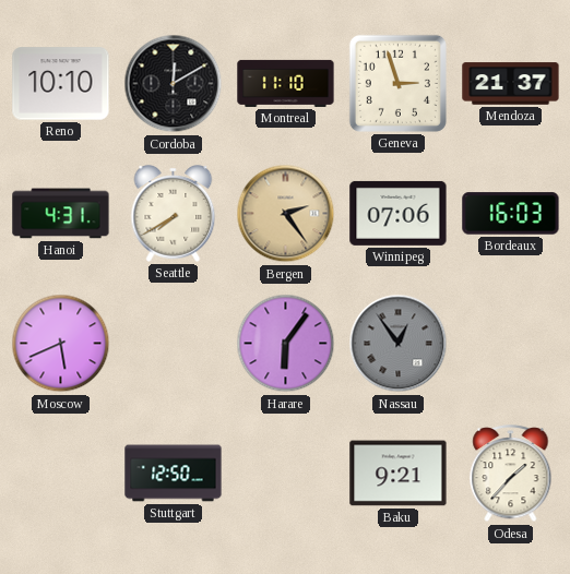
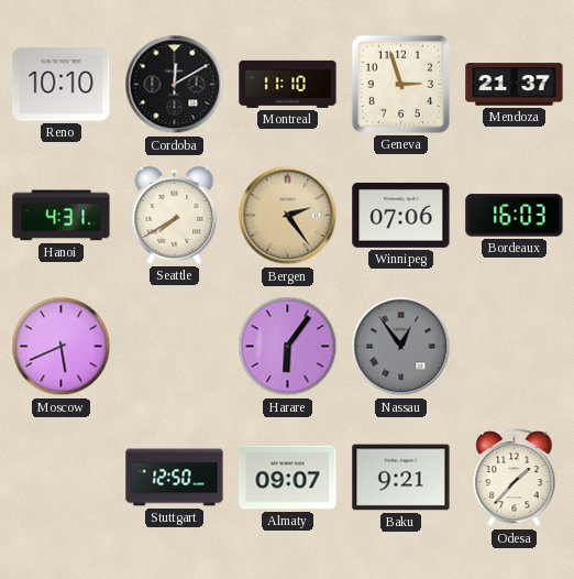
Almaty: none -> 09:07 (288, 478)
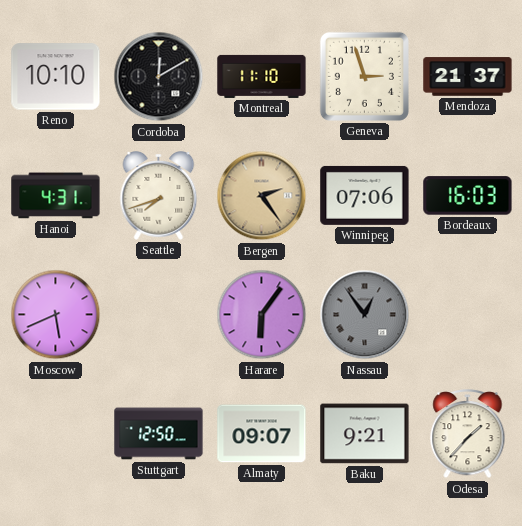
Seattle: 7:40 -> 7:42 (159, 196)
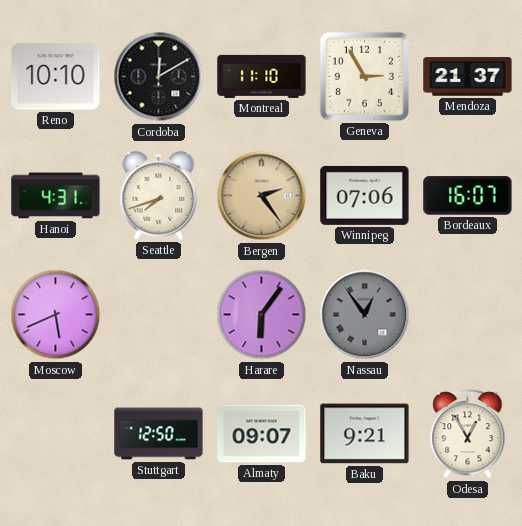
Geneva: 2:57 -> 2:55 (364, 76)
Bordeaux: 16:03 -> 16:07 (468, 196)
Odesa: 1:37 -> 12:55 (468, 435)
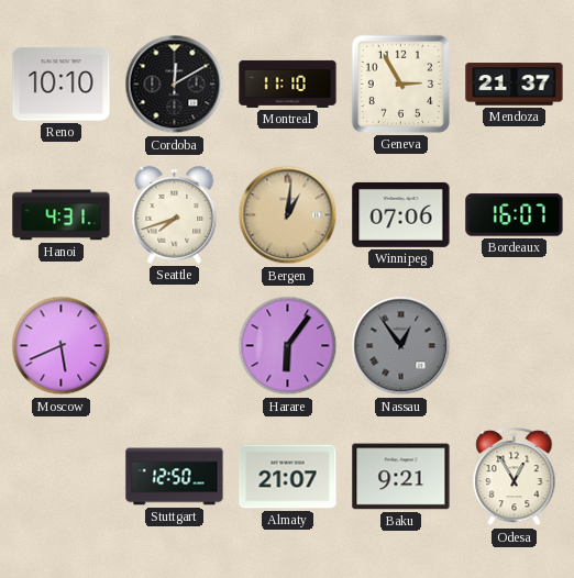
Bergen: 2:24 -> 1:01 (288, 215)
Almaty: 09:07 -> 21:07 (288, 477)
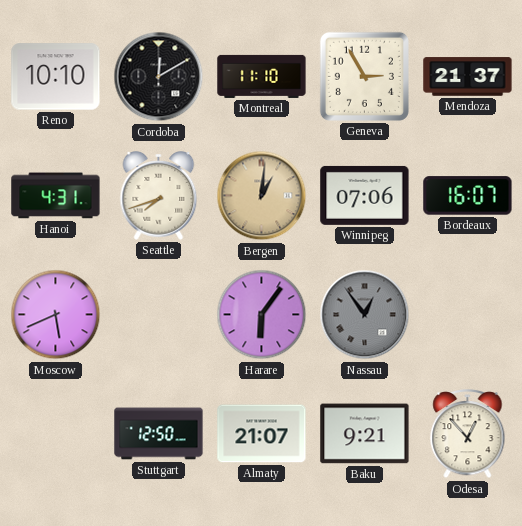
Odesa: 12:55 -> 12:53 (468, 435)
